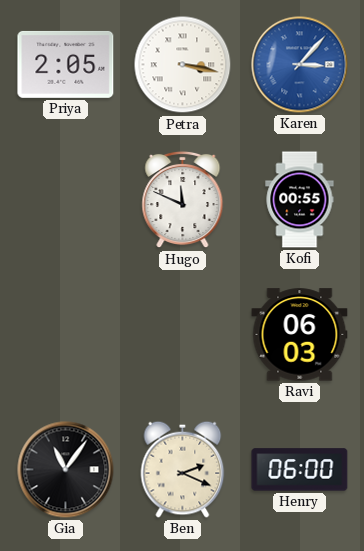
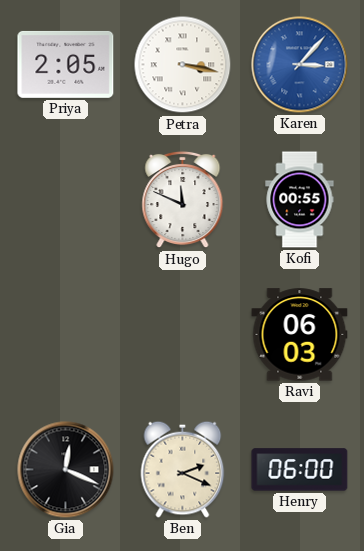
Gia: 11:06 -> 12:19 (66, 470)
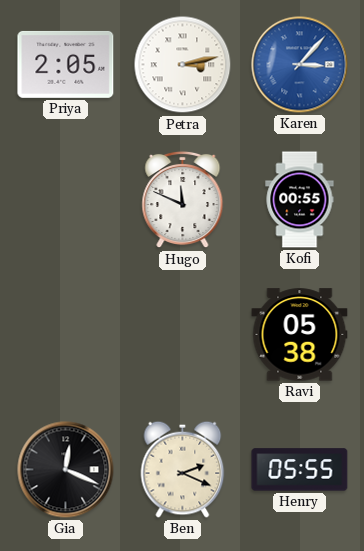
Petra: 3:17 -> 3:13 (183, 65)
Ravi: 06:03 -> 05:38 (300, 335)
Henry: 06:00 -> 05:55 (300, 470)
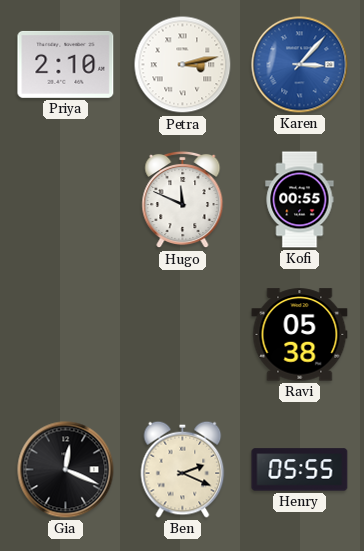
Priya: 2:05 -> 2:10 (66, 64)
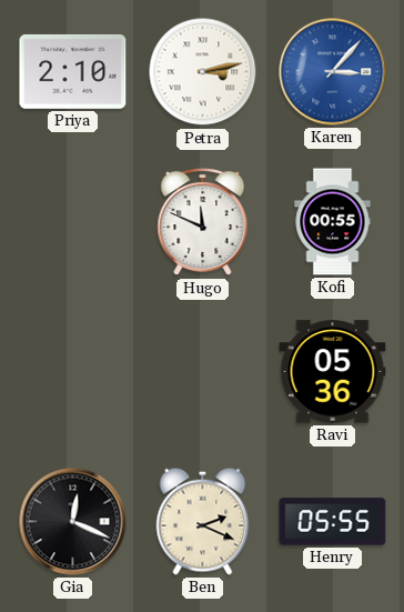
Ravi: 05:38 -> 05:36 (333, 372)
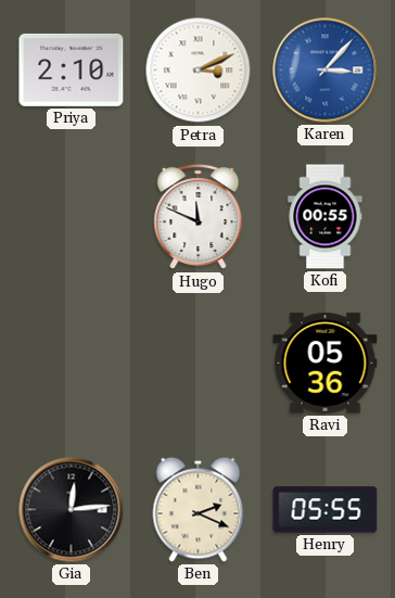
Petra: 3:13 -> 3:11 (199, 71)
Gia: 12:19 -> 12:14 (72, 510)
